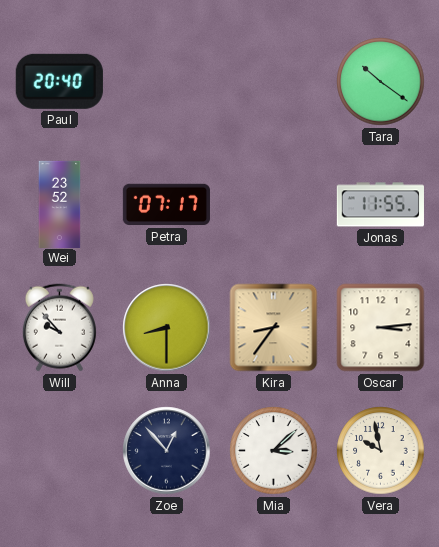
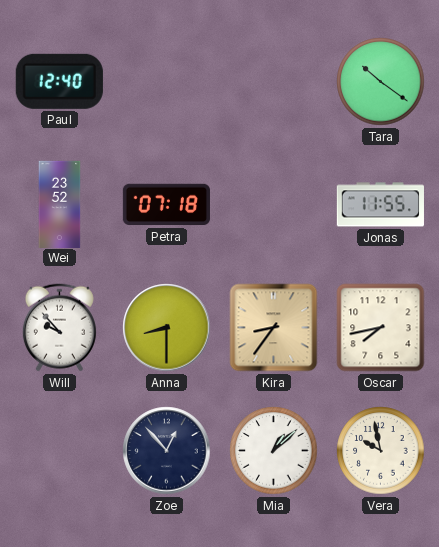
Paul: 20:40 -> 12:40 (59, 81)
Petra: 07:17 -> 07:18 (166, 205)
Oscar: 3:14 -> 7:43 (381, 328)
Mia: 3:08 -> 1:08 (274, 451)
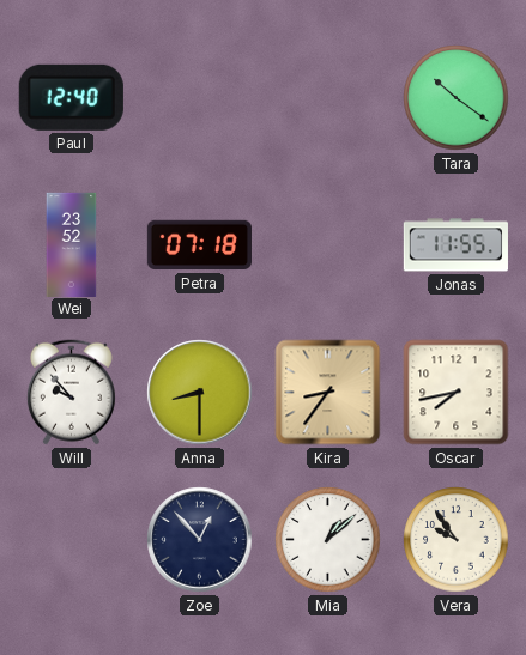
Vera: 9:58 -> 9:54 (457, 540)
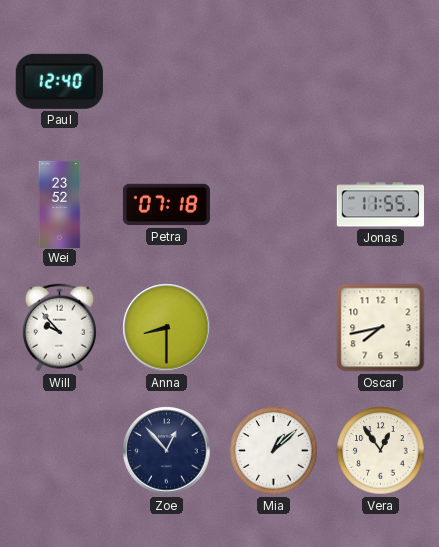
Tara: 10:21 -> none (457, 98)
Kira: 8:36 -> none (328, 393)
Vera: 9:54 -> 12:54 (381, 451)
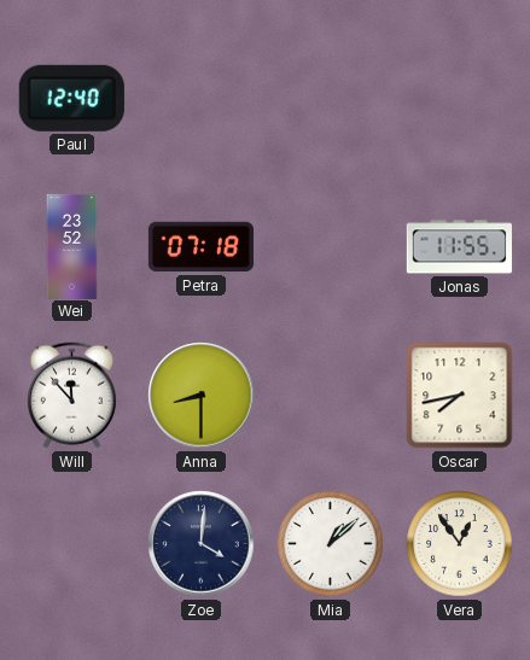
Will: 9:53 -> 11:53 (71, 396)
Zoe: 12:53 -> 4:01 (202, 544)
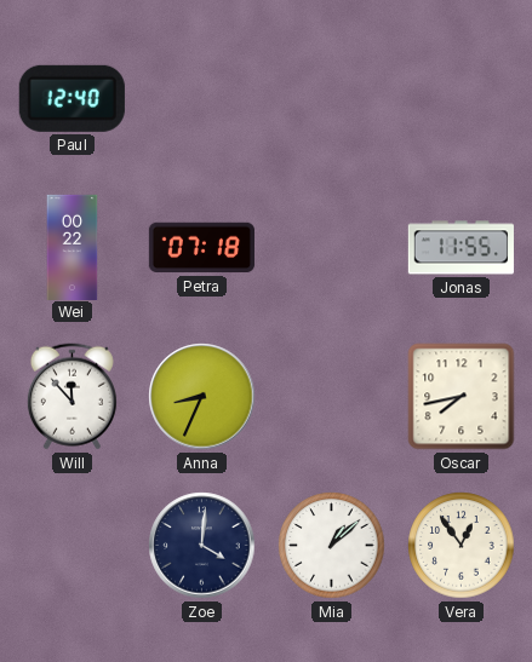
Wei: 23:52 -> 00:22 (73, 247)
Anna: 8:30 -> 8:34 (202, 397)
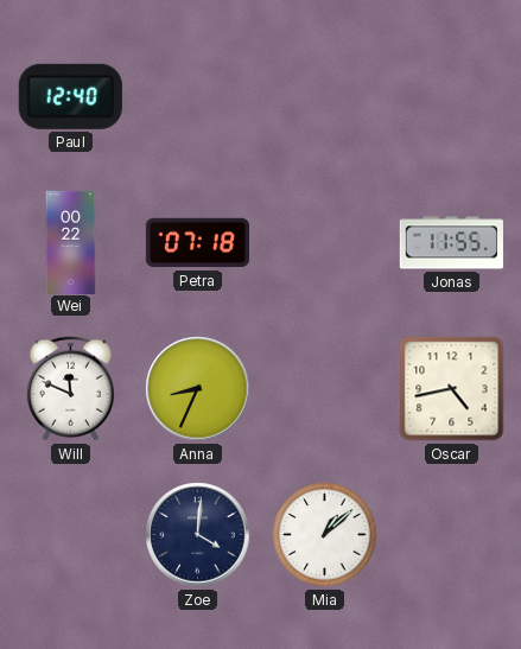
Will: 11:53 -> 11:49 (70, 389)
Oscar: 7:43 -> 4:43 (452, 389)
Vera: 12:54 -> none (462, 546)
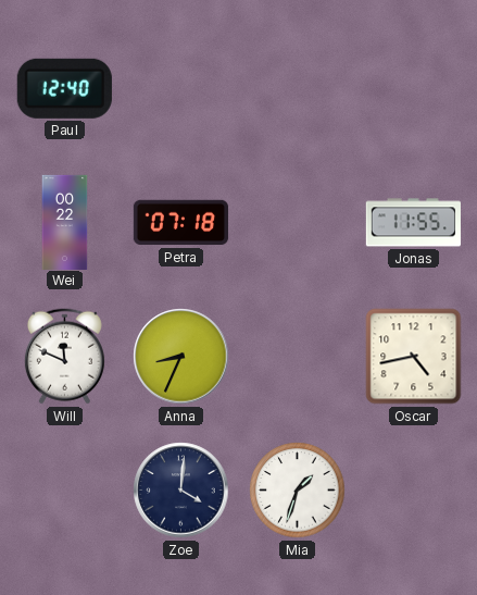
Mia: 1:08 -> 1:33 (298, 491)
